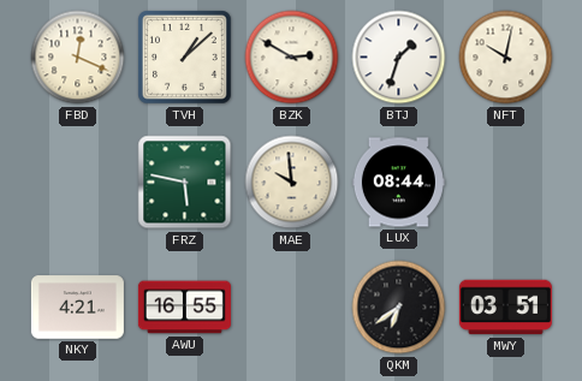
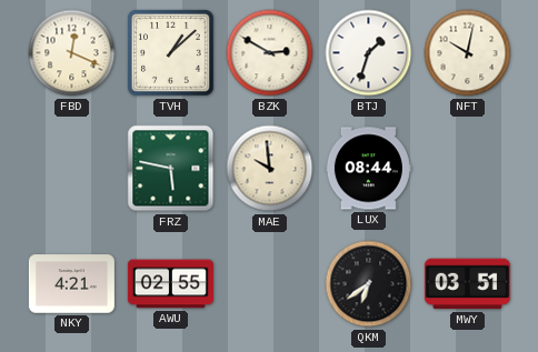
AWU: 16:55 -> 02:55 (170, 284)
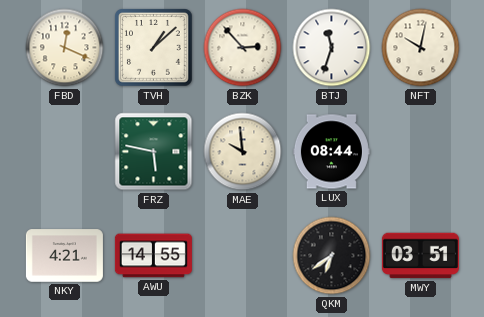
BZK: 2:50 -> 2:53 (243, 48)
BTJ: 1:33 -> 11:33 (332, 48)
AWU: 02:55 -> 14:55 (153, 256)
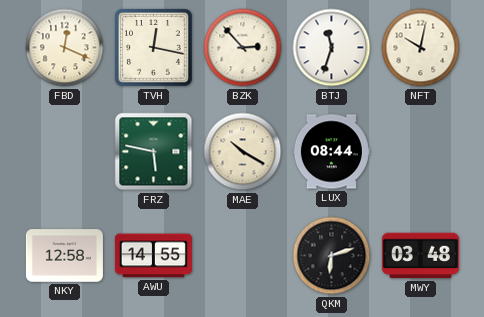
TVH: 1:08 -> 12:17 (154, 48)
MAE: 9:59 -> 10:20 (243, 152)
NKY: 4:21 -> 12:58 (64, 256)
QKM: 6:39 -> 6:12 (332, 256)
MWY: 03:51 -> 03:48 (420, 256)
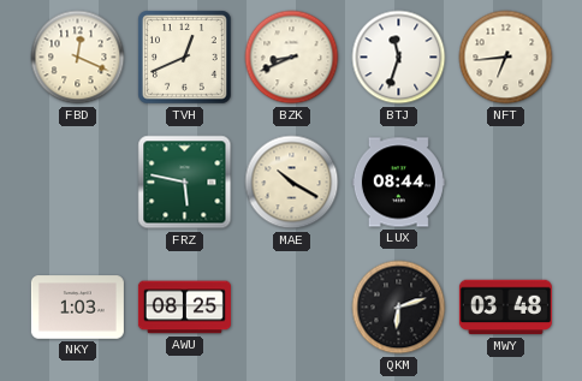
TVH: 12:17 -> 12:41 (185, 58)
BZK: 2:53 -> 8:41 (292, 58)
NFT: 10:02 -> 6:44 (506, 58)
NKY: 12:58 -> 1:03 (77, 308)
AWU: 14:55 -> 08:25 (184, 308)
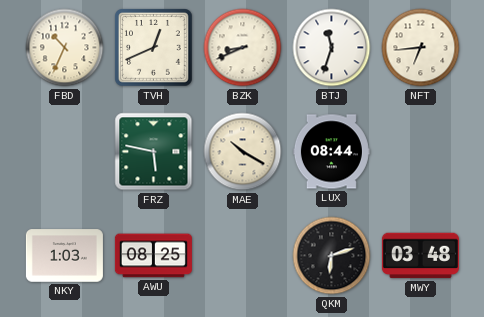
FBD: 12:19 -> 10:34 (65, 48)
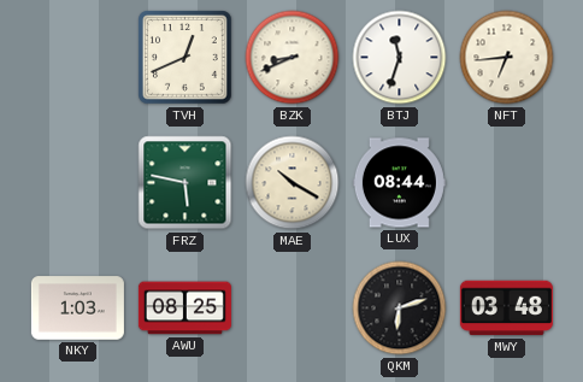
FBD: 10:34 -> none (65, 48)
